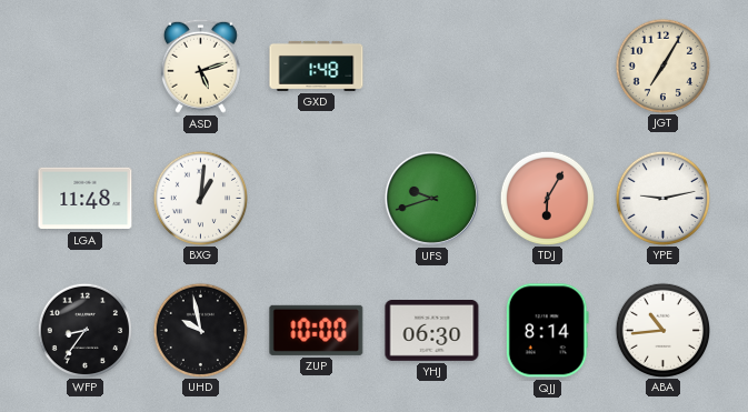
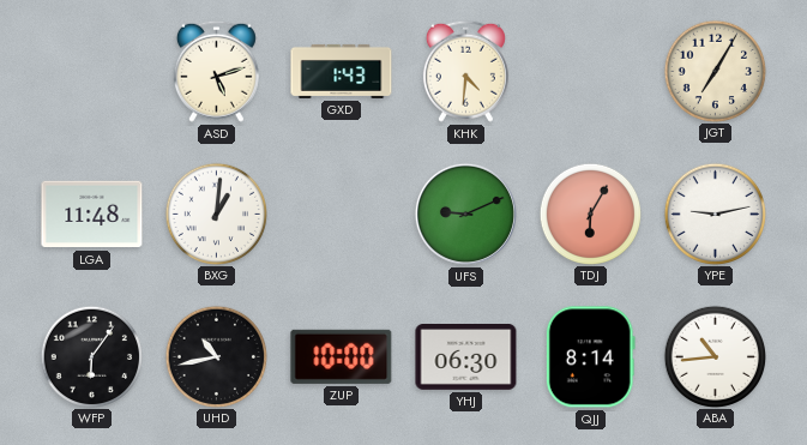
GXD: 1:48 -> 1:43 (342, 71)
KHK: none -> 4:31 (465, 71)
UFS: 9:42 -> 9:11 (465, 214)
WFP: 8:36 -> 6:06 (91, 356)
UHD: 9:58 -> 10:43 (216, 356)
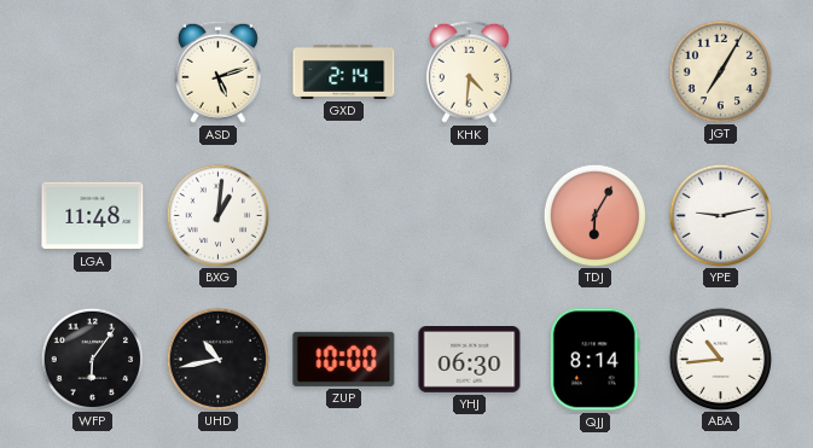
GXD: 1:43 -> 2:14 (344, 71)
UFS: 9:11 -> none (465, 214)
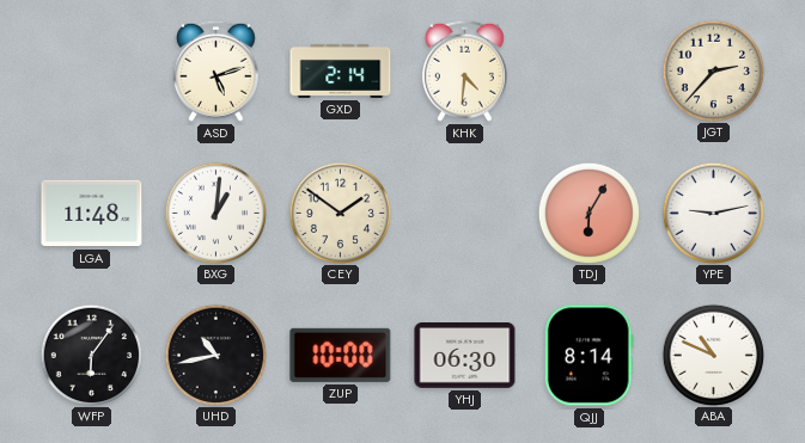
JGT: 7:05 -> 2:37 (713, 70)
CEY: none -> 1:51 (340, 213)
ABA: 10:44 -> 10:49 (713, 355)
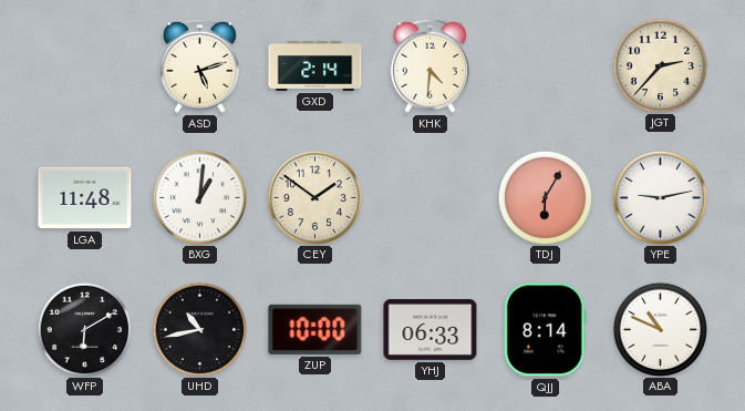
WFP: 6:06 -> 6:10 (84, 329)
YHJ: 06:30 -> 06:33 (431, 330)
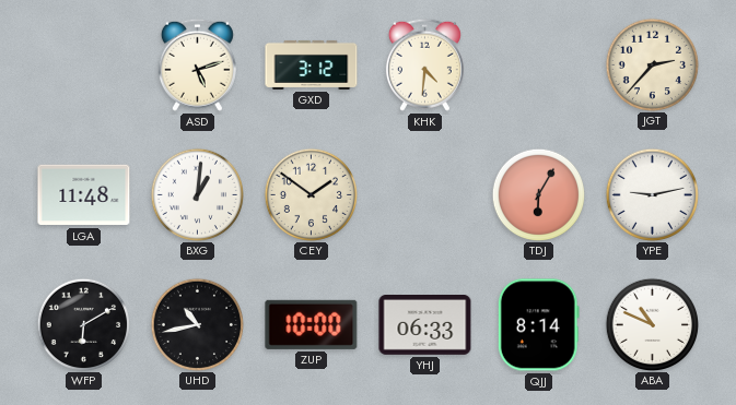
GXD: 2:14 -> 3:12 (312, 64)
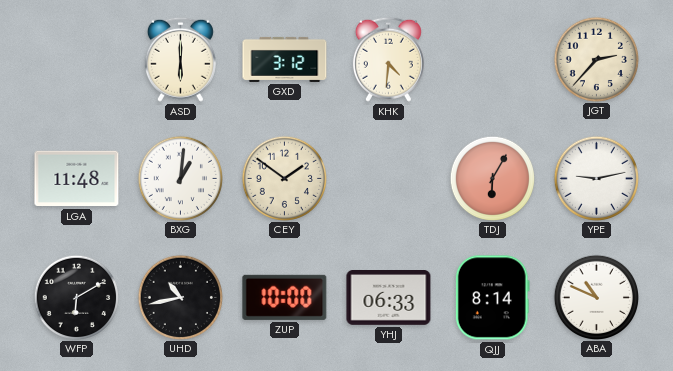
ASD: 5:12 -> 6:00 (180, 59)
